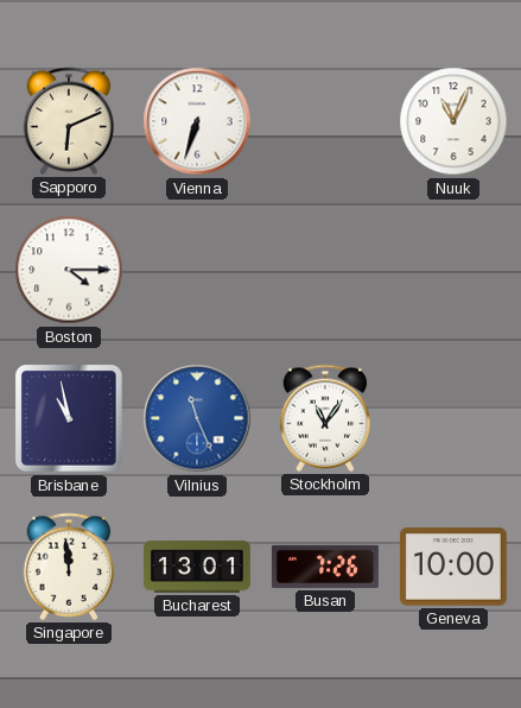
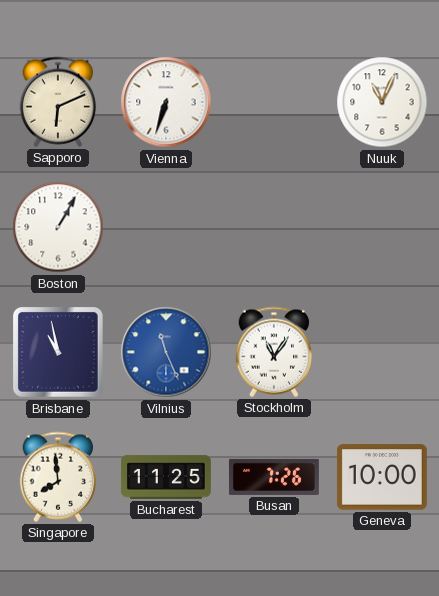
Boston: 4:15 -> 1:05 (58, 227)
Singapore: 11:59 -> 7:59 (58, 477)
Bucharest: 13:01 -> 11:25 (166, 477)
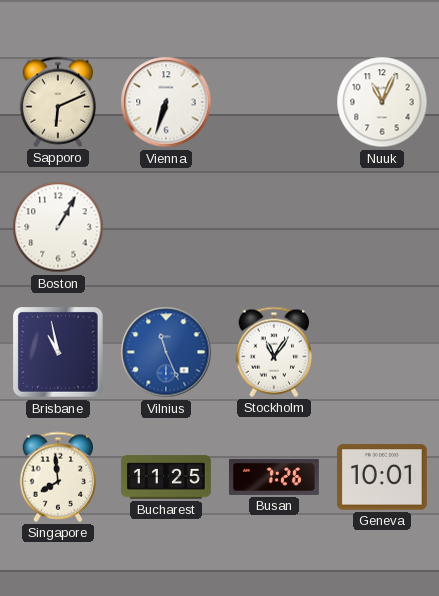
Geneva: 10:00 -> 10:01 (382, 477)
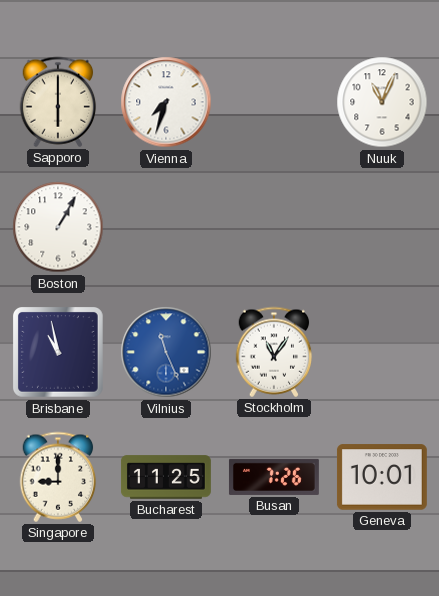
Sapporo: 6:11 -> 6:00 (58, 102)
Vienna: 6:33 -> 7:33 (166, 102)
Singapore: 7:59 -> 9:00 (58, 477)
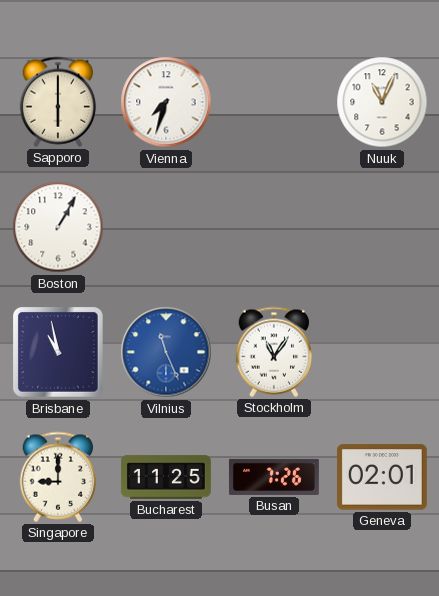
Geneva: 10:01 -> 02:01 (382, 477)
